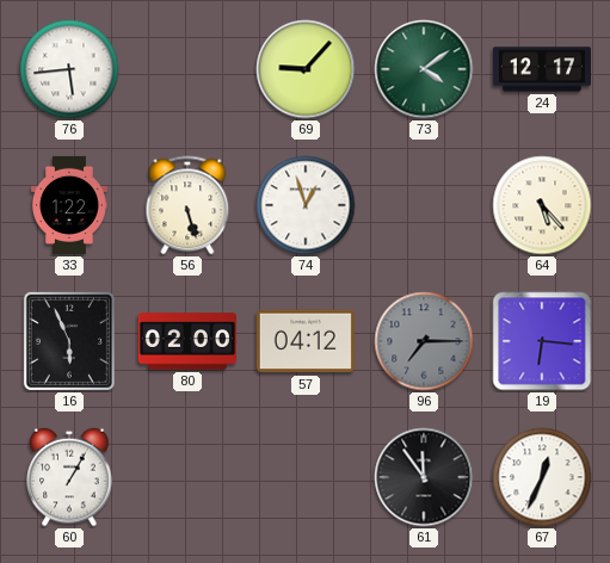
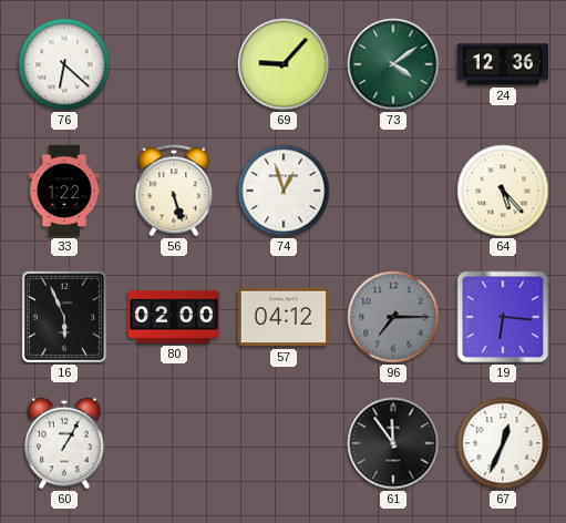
76: 5:44 -> 6:22 (64, 64)
24: 12:17 -> 12:36 (502, 64)
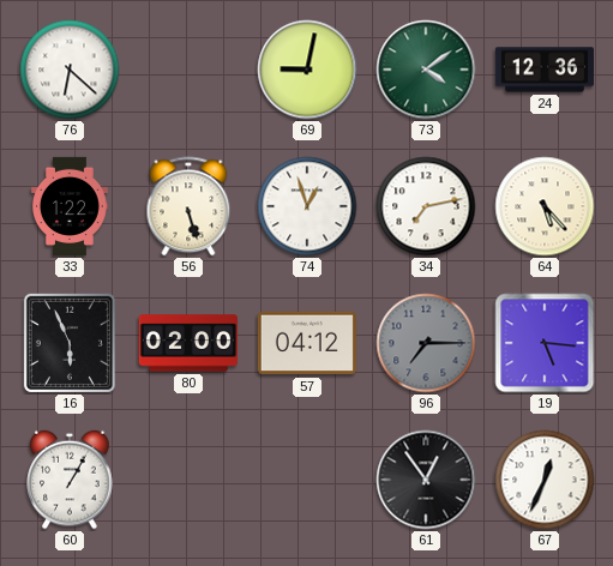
69: 9:07 -> 9:02 (307, 70)
34: none -> 7:13 (426, 206)
19: 6:16 -> 5:16 (545, 343)
61: 11:54 -> 12:54 (426, 480)
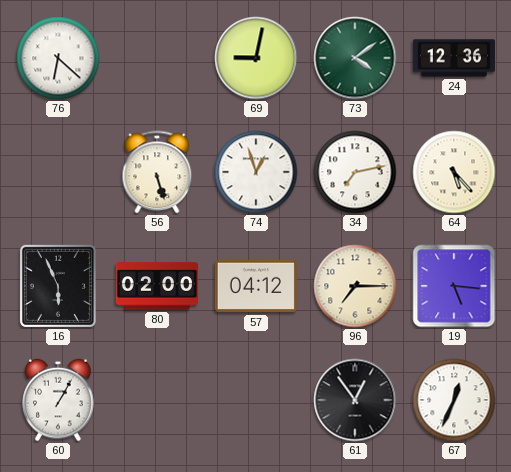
33: 1:22 -> none (71, 206)
96 dial: grey -> cream (355, 286)
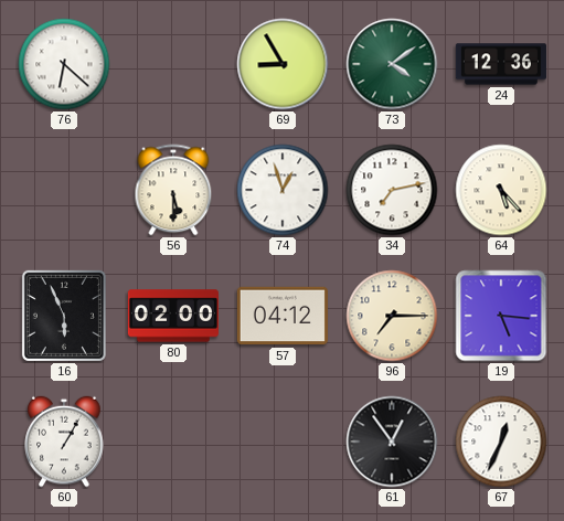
69: 9:02 -> 8:55 (283, 64)
56: 5:27 -> 5:30 (173, 190)
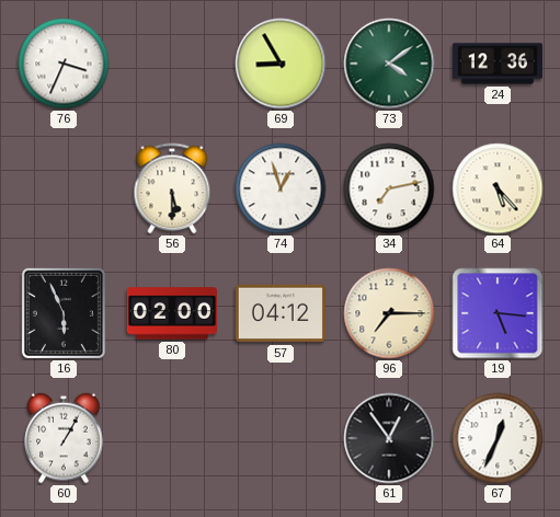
76: 6:22 -> 3:34 (64, 64)
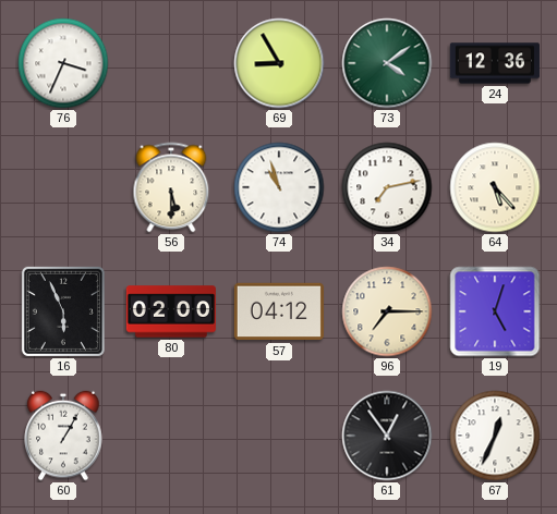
74: 12:57 -> 10:57 (279, 187)
19: 5:16 -> 5:03 (495, 311)
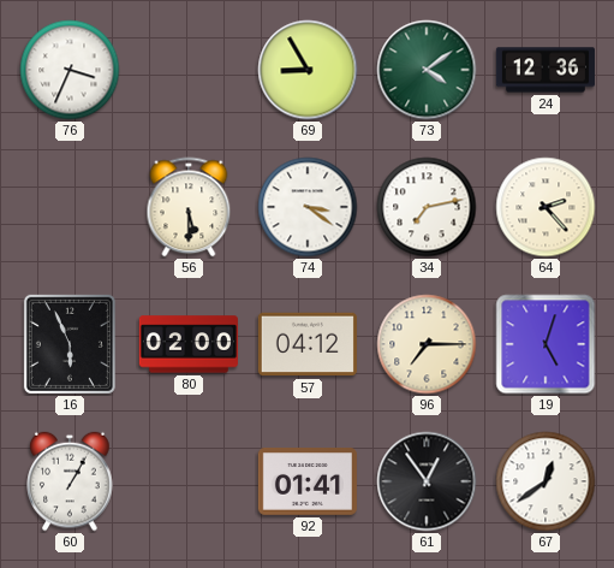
74: 10:57 -> 3:21 (308, 207)
64: 5:23 -> 2:23 (546, 207)
92: none -> 01:41 (308, 481)
67: 12:34 -> 12:39 (546, 481)
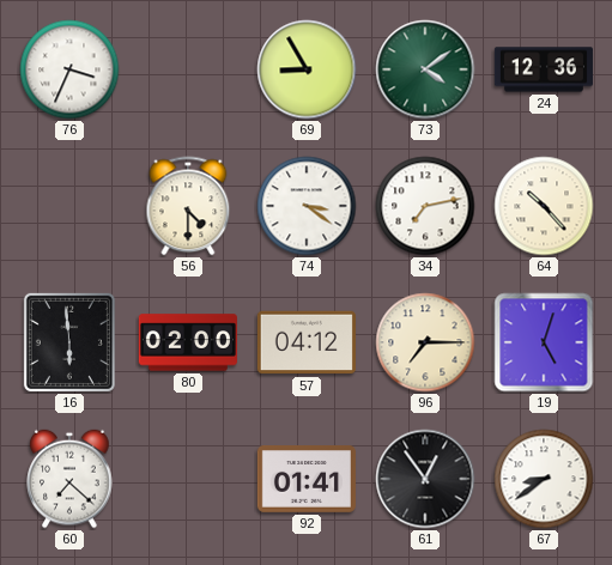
56: 5:30 -> 4:30 (188, 206)
64: 2:23 -> 10:23 (544, 206)
16: 5:56 -> 5:59 (69, 342)
60: 1:05 -> 7:22 (69, 479)
67: 12:39 -> 8:39 (544, 479)
